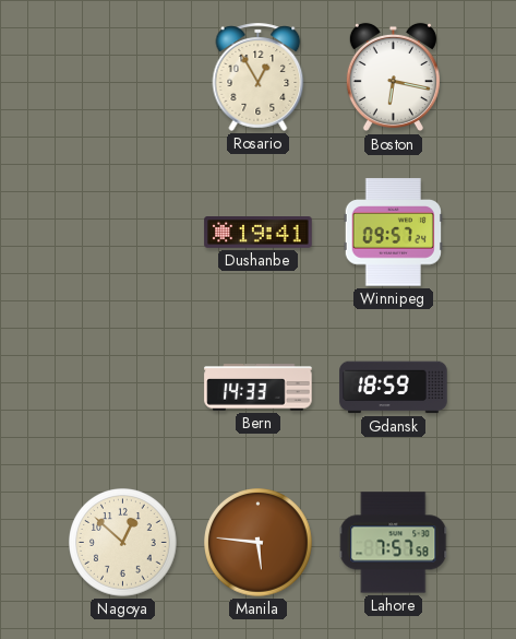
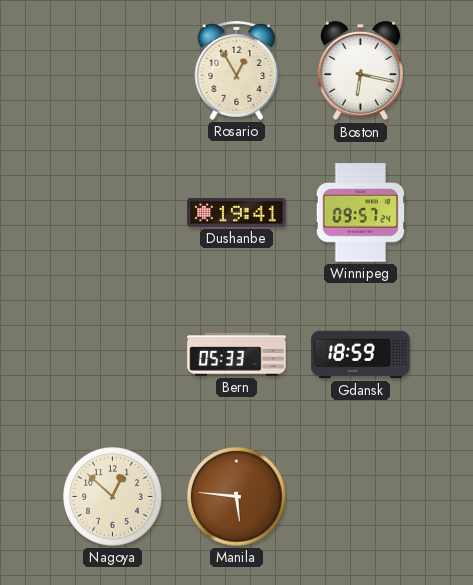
Bern: 14:33 -> 05:33 (237, 355)
Lahore: 7:57 -> none (394, 543)
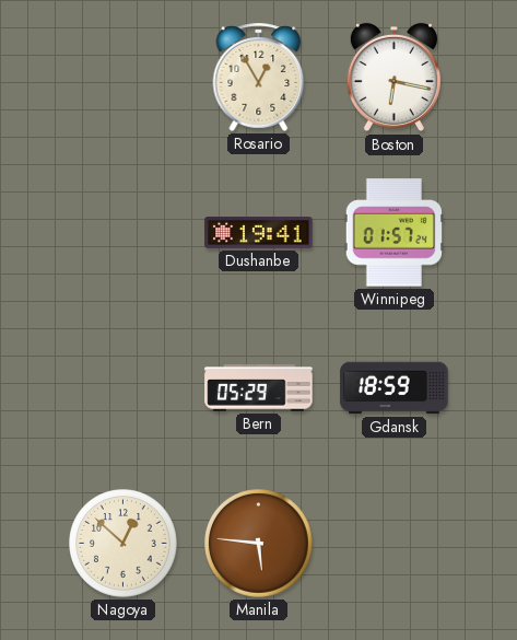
Winnipeg: 09:57 -> 01:57 (393, 233)
Bern: 05:33 -> 05:29 (259, 388)
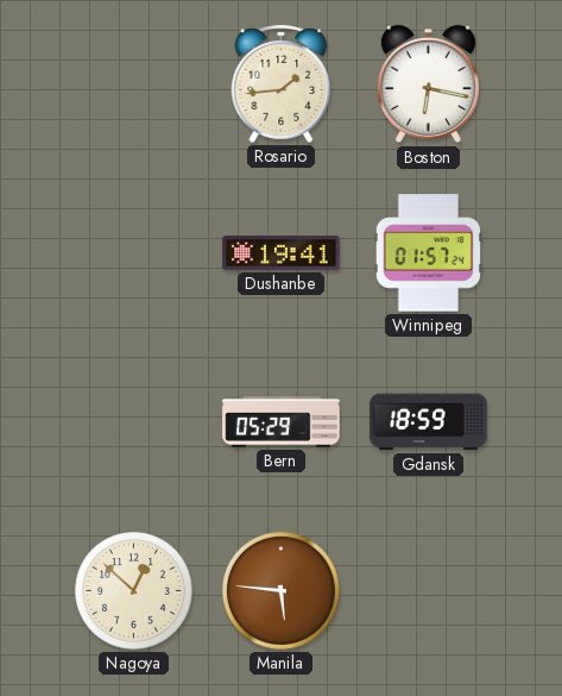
Rosario: 12:55 -> 1:44 (282, 83)
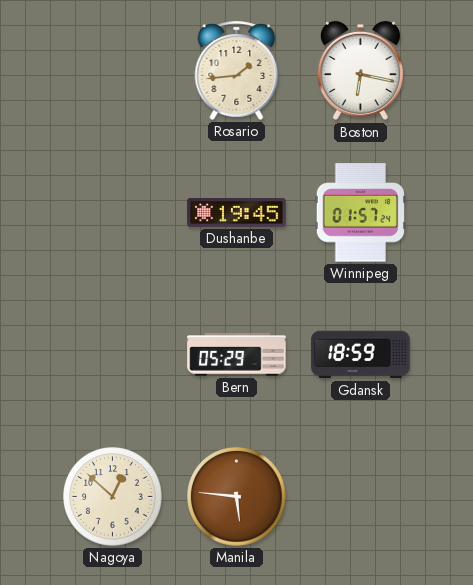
Dushanbe: 19:41 -> 19:45 (237, 213)
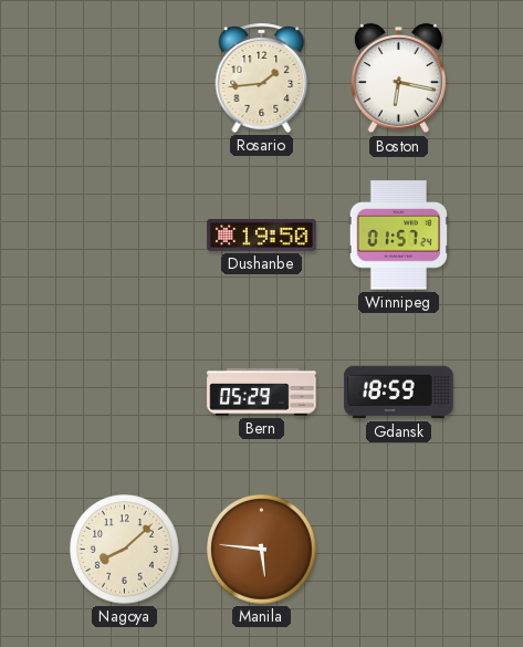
Dushanbe: 19:45 -> 19:50 (262, 236)
Nagoya: 12:52 -> 8:08 (125, 550)
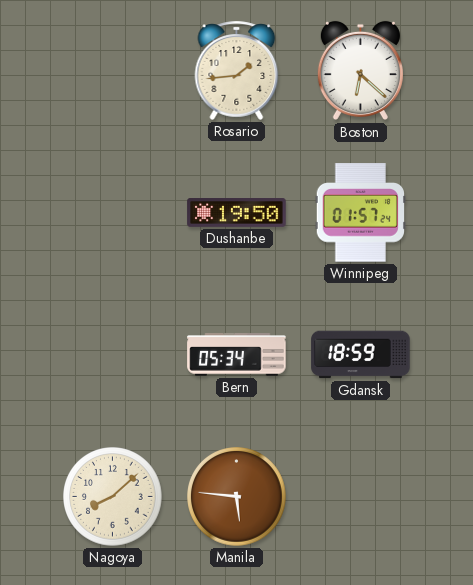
Boston: 6:17 -> 6:22 (360, 71)
Bern: 05:29 -> 05:34 (237, 355)
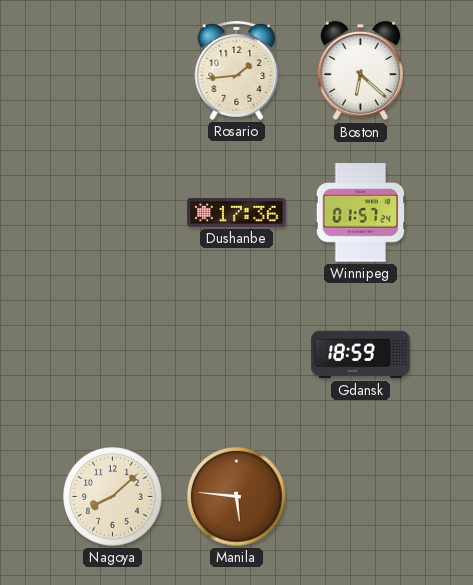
Dushanbe: 19:50 -> 17:36 (237, 213)
Bern: 05:34 -> none (237, 355)
